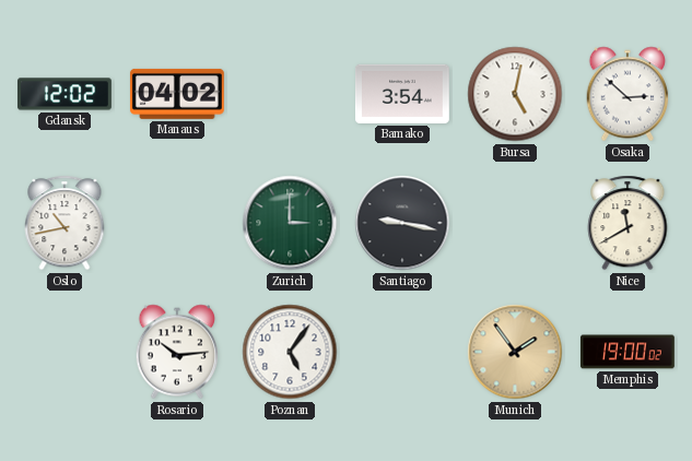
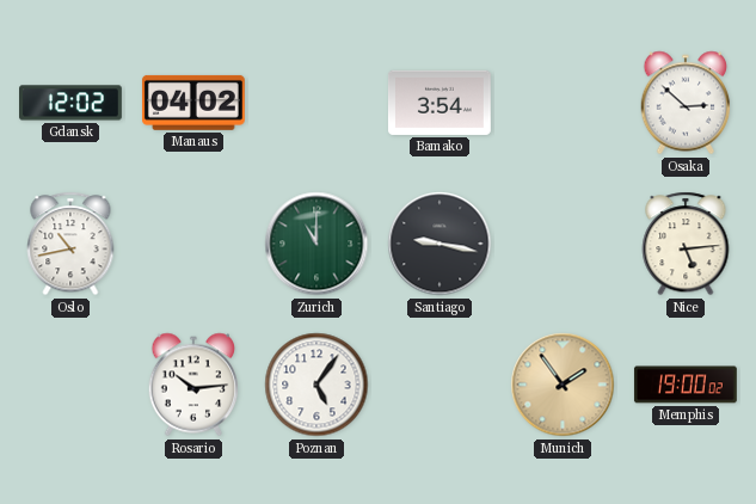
Bursa: 5:02 -> none (515, 94)
Zurich: 3:00 -> 11:00 (316, 244)
Nice: 11:40 -> 5:14 (686, 244)
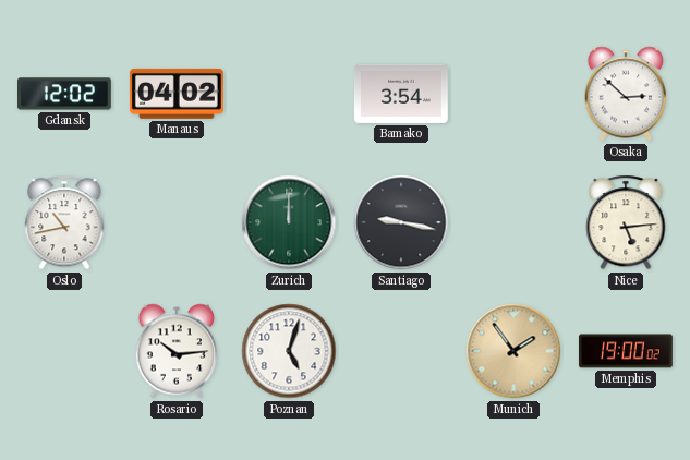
Zurich: 11:00 -> 12:00 (289, 222)
Poznan: 5:06 -> 5:03 (289, 351)
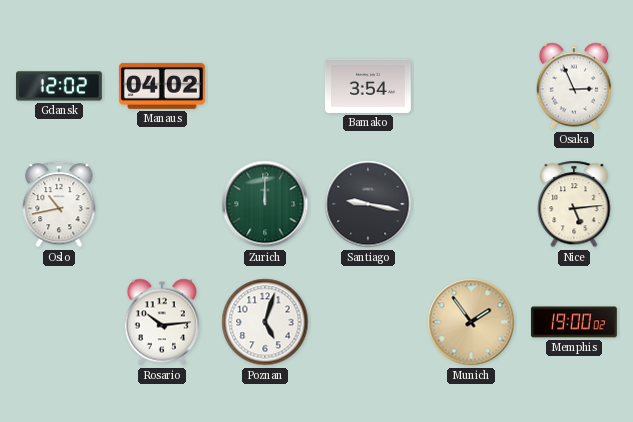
Osaka: 2:52 -> 2:56 (574, 86)
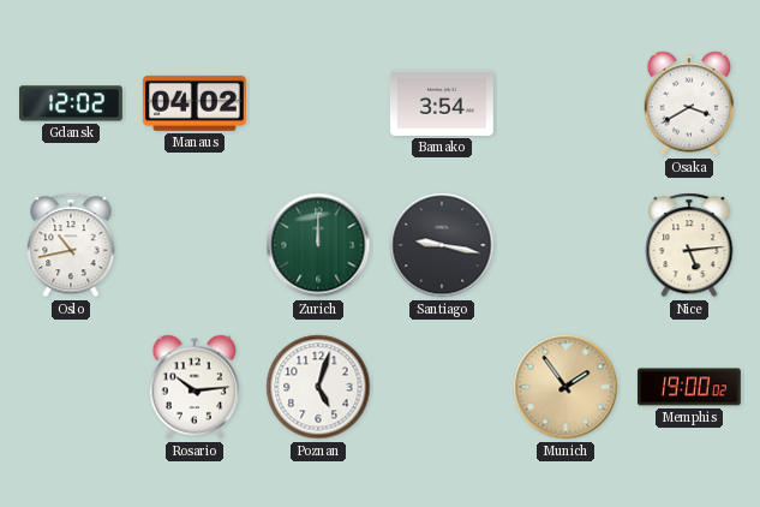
Osaka: 2:56 -> 3:40 (689, 103)
